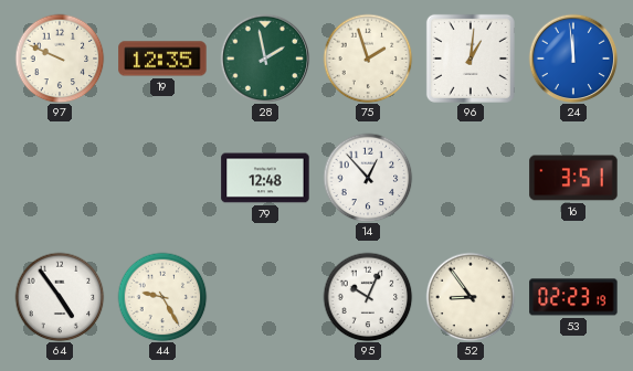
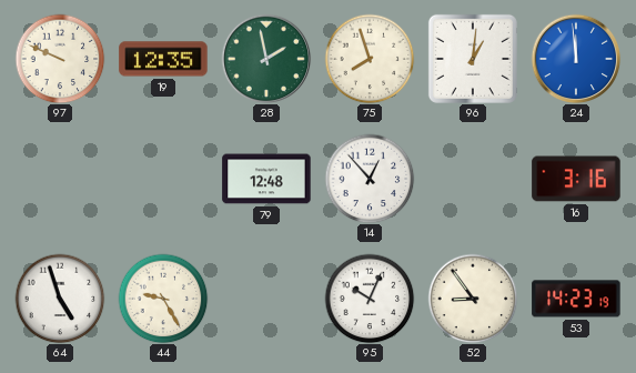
75: 1:57 -> 7:57 (370, 59)
16: 3:51 -> 3:16 (576, 179)
64: 4:54 -> 4:57 (60, 299)
53: 02:23 -> 14:23 (576, 299)
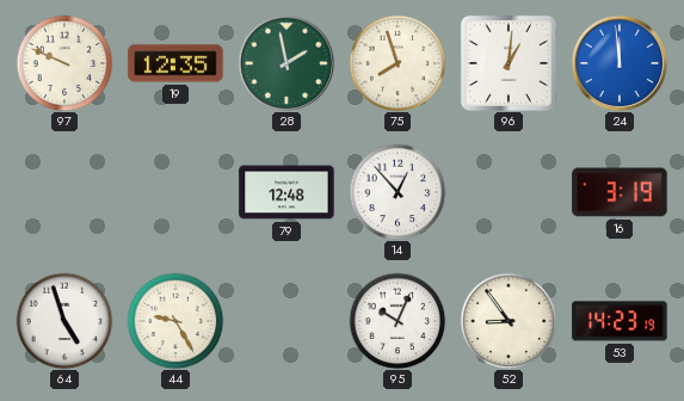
16: 3:16 -> 3:19 (620, 192)
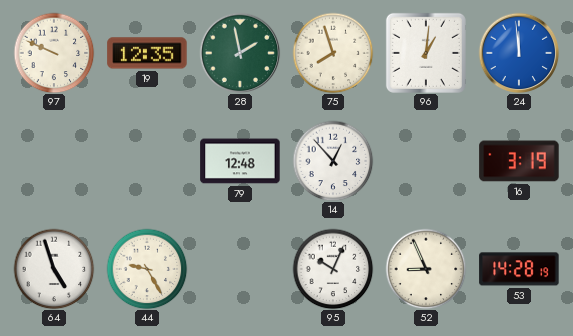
52: 8:54 -> 8:56 (426, 269)
53: 14:23 -> 14:28 (519, 269)
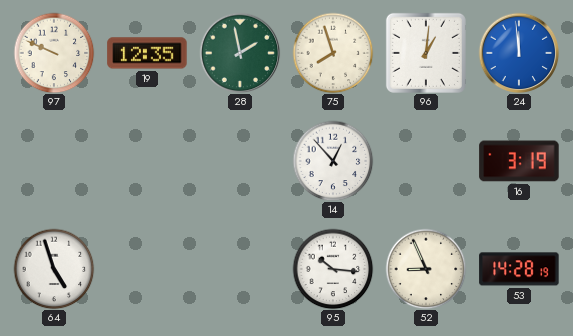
79: 12:48 -> none (240, 161)
44: 9:25 -> none (147, 269)
95: 10:04 -> 10:16 (333, 269)
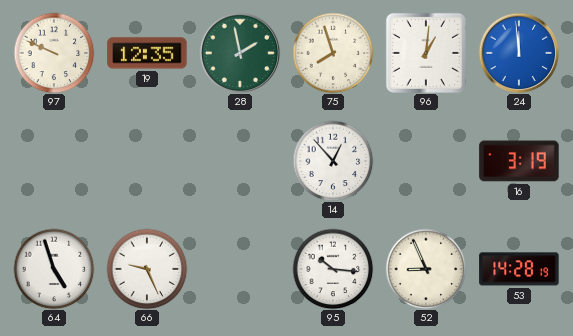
66: none -> 9:26 (147, 269)
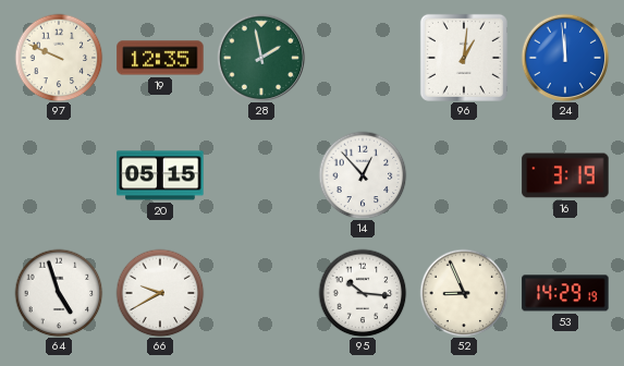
75: 7:57 -> none (333, 53)
20: none -> 05:15 (160, 175)
66: 9:26 -> 9:40 (160, 293)
53: 14:28 -> 14:29 (565, 293)
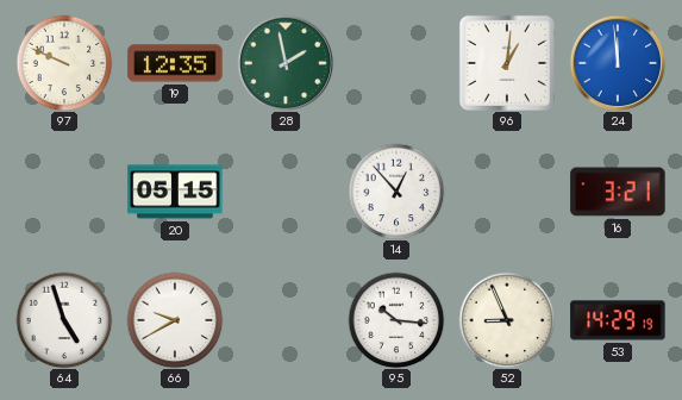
16: 3:19 -> 3:21 (618, 192)
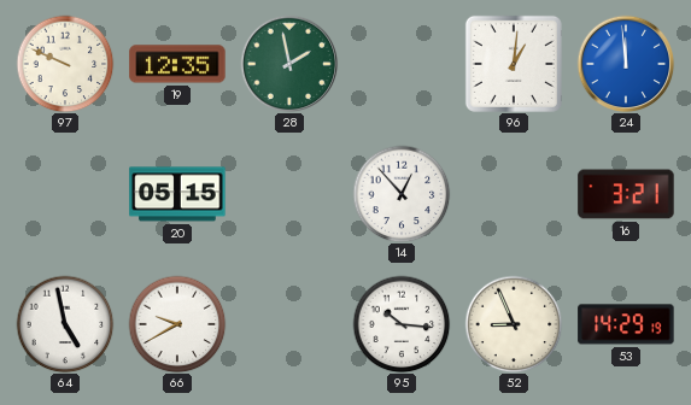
64: 4:57 -> 4:58 (65, 324)
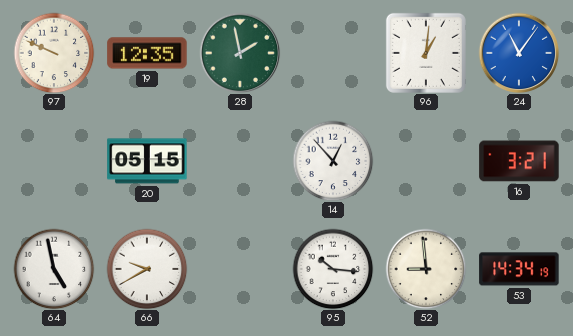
24: 11:59 -> 11:06 (519, 53)
52: 8:56 -> 8:59 (426, 269)
53: 14:29 -> 14:34 (519, 269)
